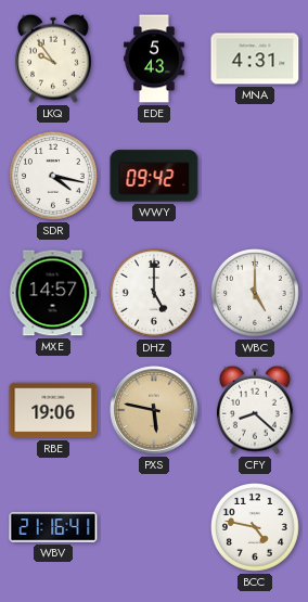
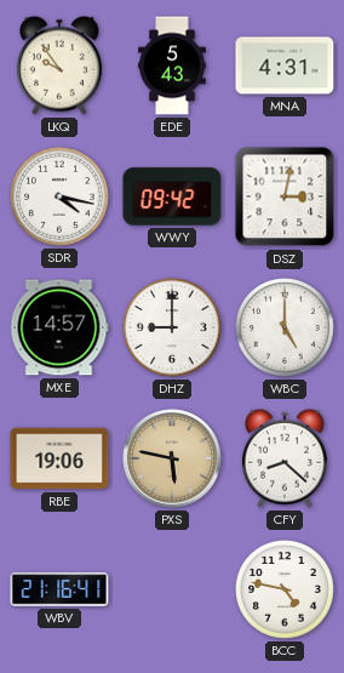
DSZ: none -> 3:02 (285, 196)
DHZ: 5:00 -> 9:00 (173, 329)
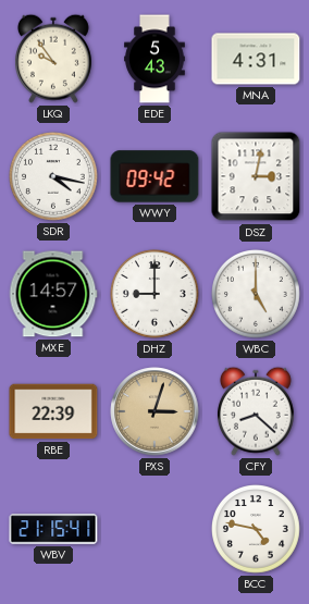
RBE: 19:06 -> 22:39 (53, 411)
PXS: 5:47 -> 3:03 (154, 411)
WBV: 21:16 -> 21:15 (53, 529)
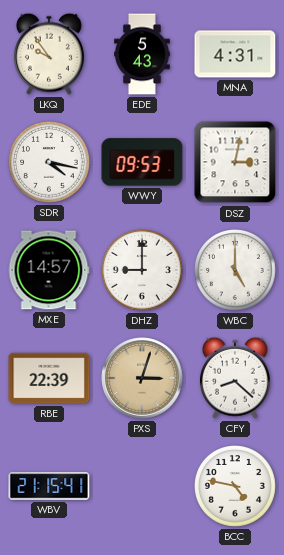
WWY: 09:42 -> 09:53 (142, 162)
